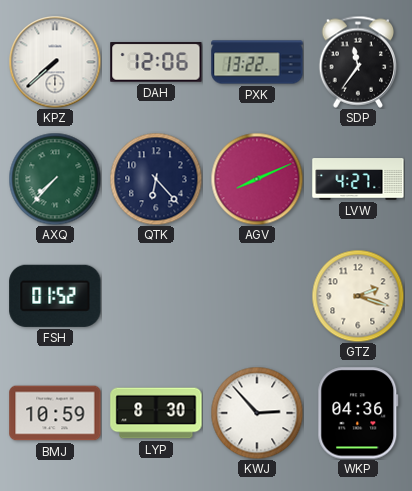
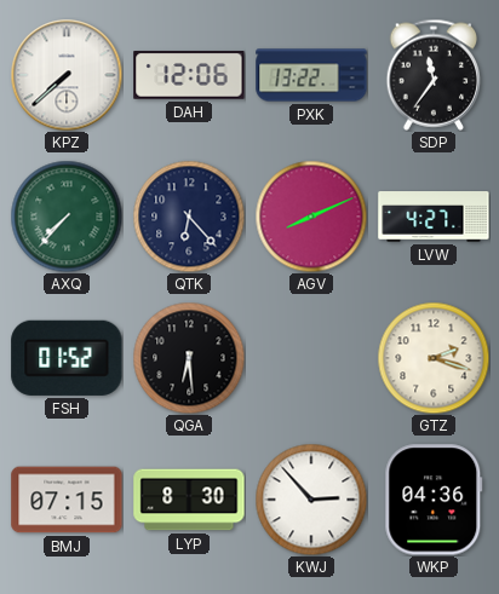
QGA: none -> 6:29 (189, 358)
BMJ: 10:59 -> 07:15 (67, 500)
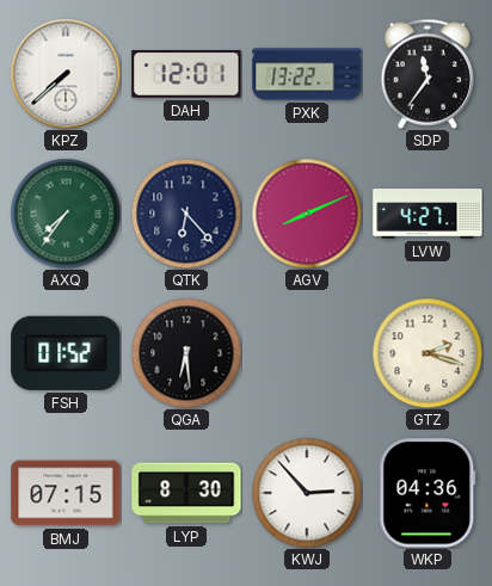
DAH: 12:06 -> 12:01 (186, 74)
AXQ: 7:37 -> 7:36 (66, 214)
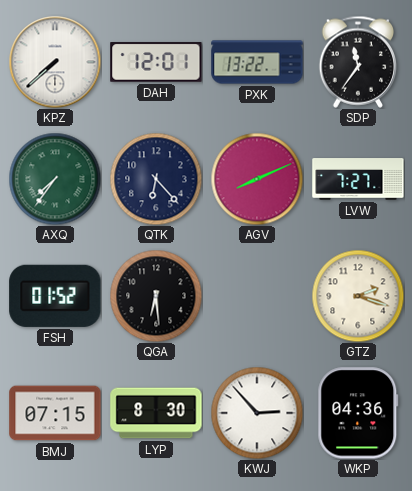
LVW: 4:27 -> 7:27 (358, 179)
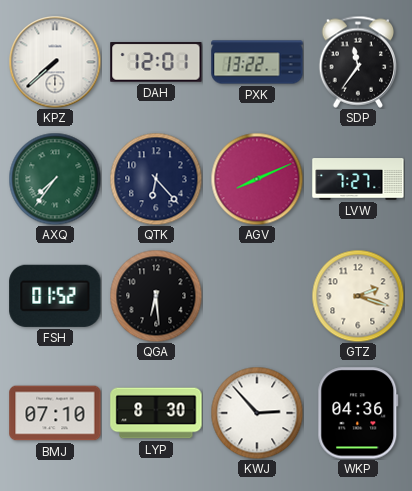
BMJ: 07:15 -> 07:10 (55, 413)
